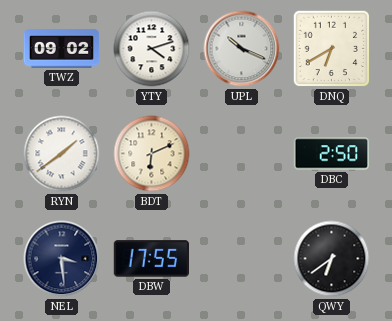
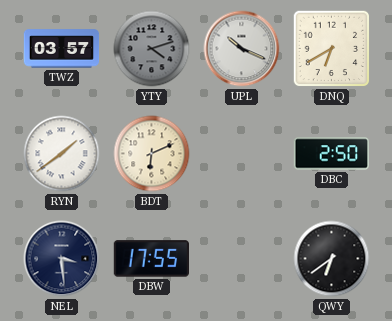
TWZ: 09:02 -> 03:57 (62, 49)
YTY dial: white -> grey (152, 49)
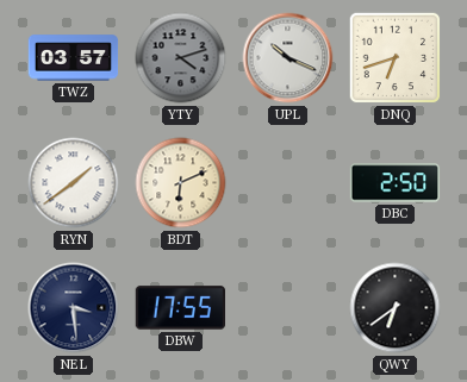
DNQ: 6:40 -> 6:42 (396, 58)
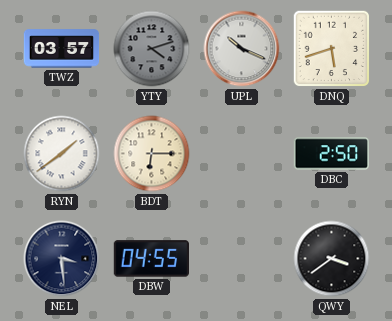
DNQ: 6:42 -> 5:42 (332, 49)
BDT: 6:11 -> 6:15 (152, 154)
DBW: 17:55 -> 04:55 (151, 259)
QWY: 6:39 -> 3:39 (332, 259)
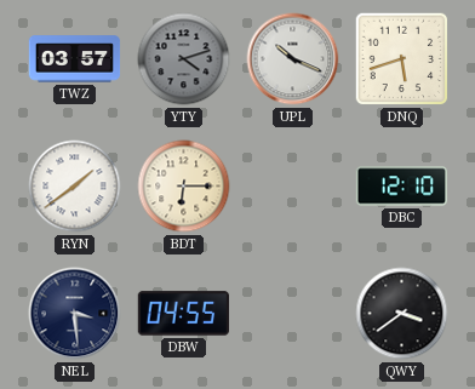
DBC: 2:50 -> 12:10 (402, 187)
